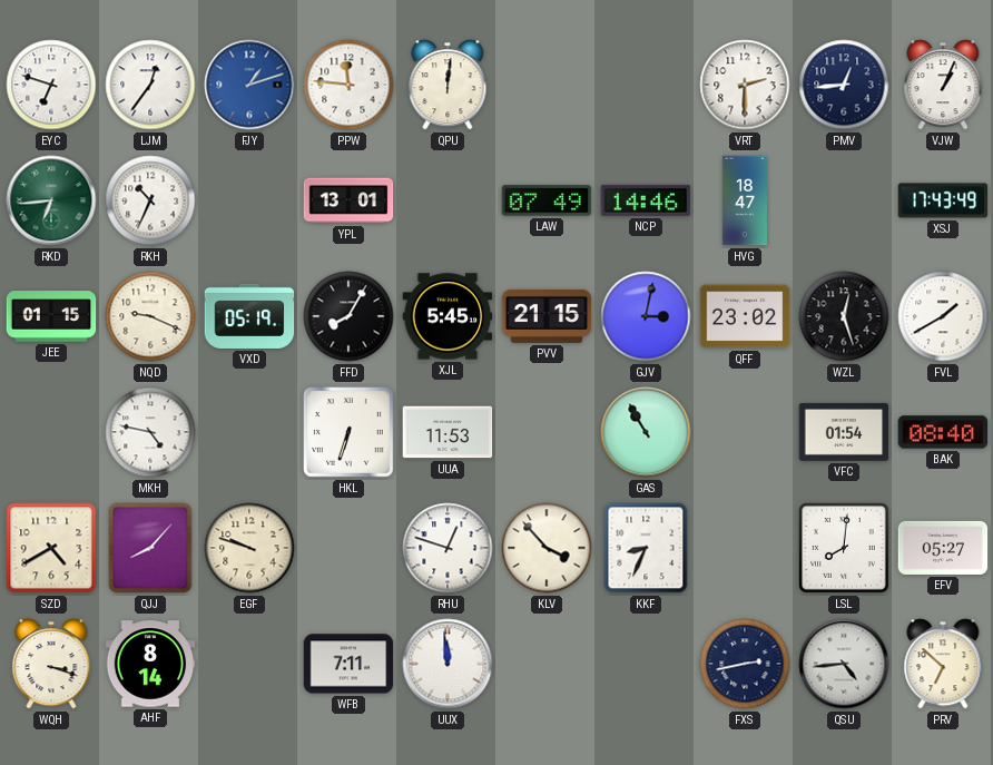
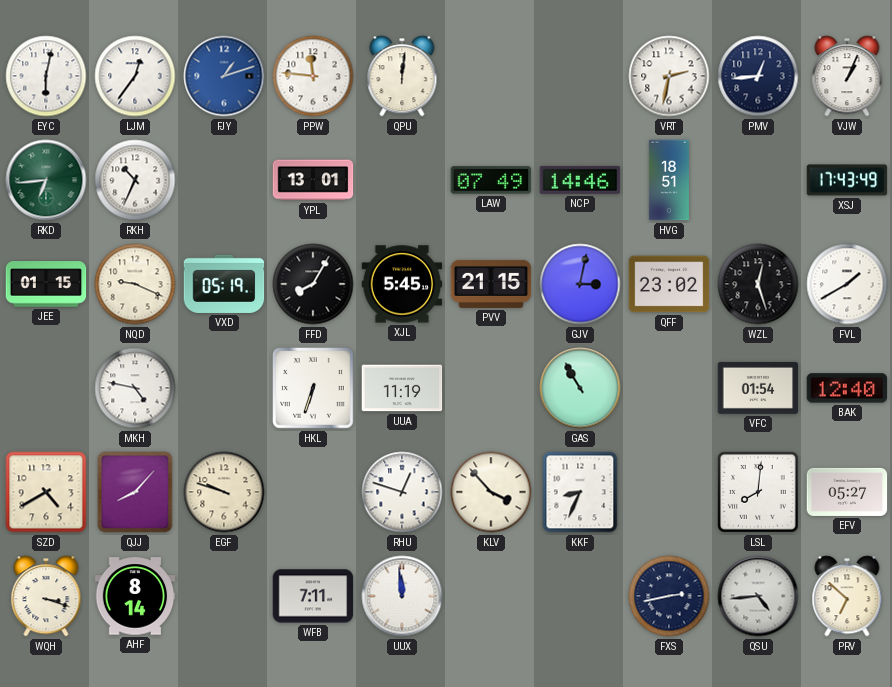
EYC: 6:48 -> 6:02 (46, 76)
VRT: 2:30 -> 2:32 (669, 76)
HVG: 18:47 -> 18:51 (669, 180)
UUA: 11:53 -> 11:19 (402, 388)
BAK: 08:40 -> 12:40 (847, 388)
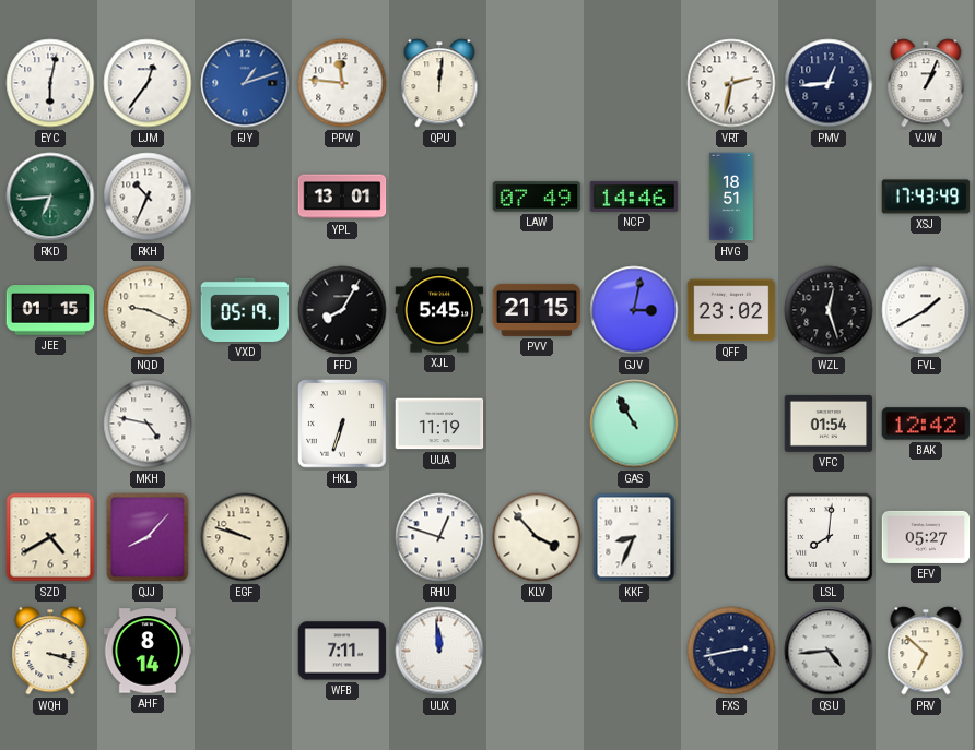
BAK: 12:40 -> 12:42 (926, 424)
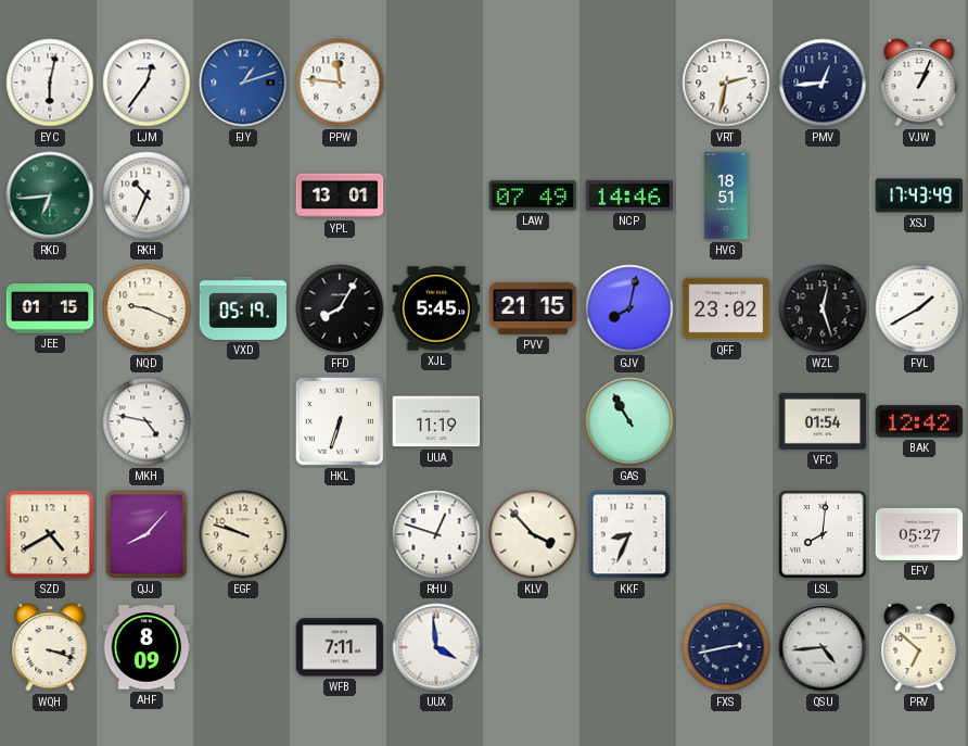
QPU: 12:01 -> none (439, 83)
GJV: 3:02 -> 8:02 (629, 308)
AHF: 8:14 -> 8:09 (147, 647)
UUX: 11:59 -> 3:59 (436, 647)
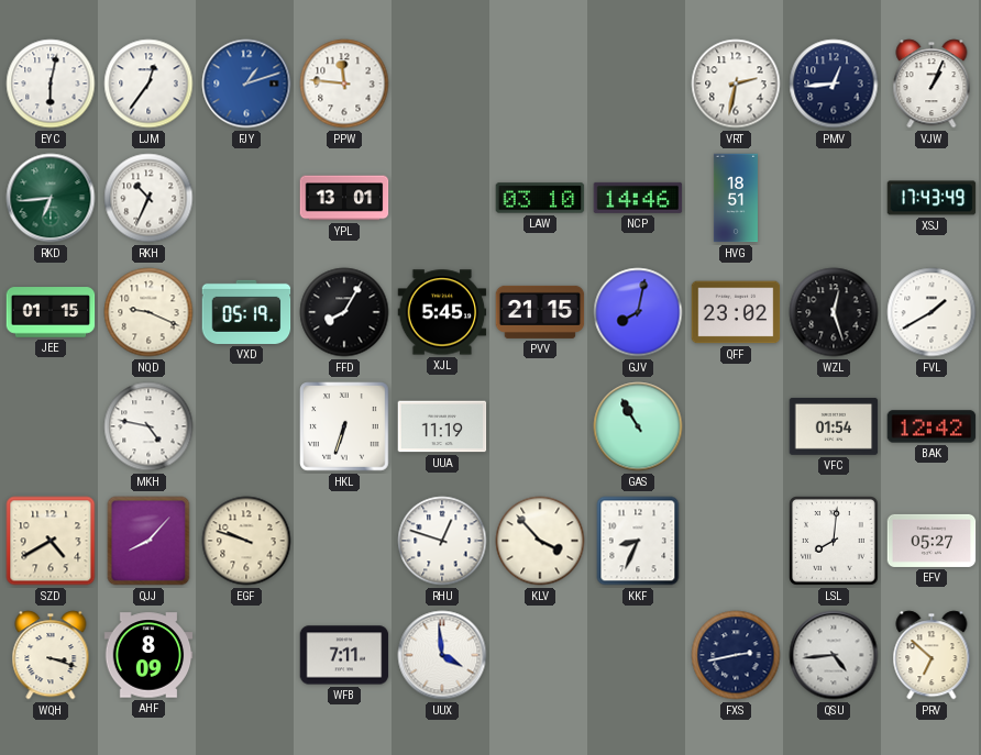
LAW: 07:49 -> 03:10 (540, 198)
